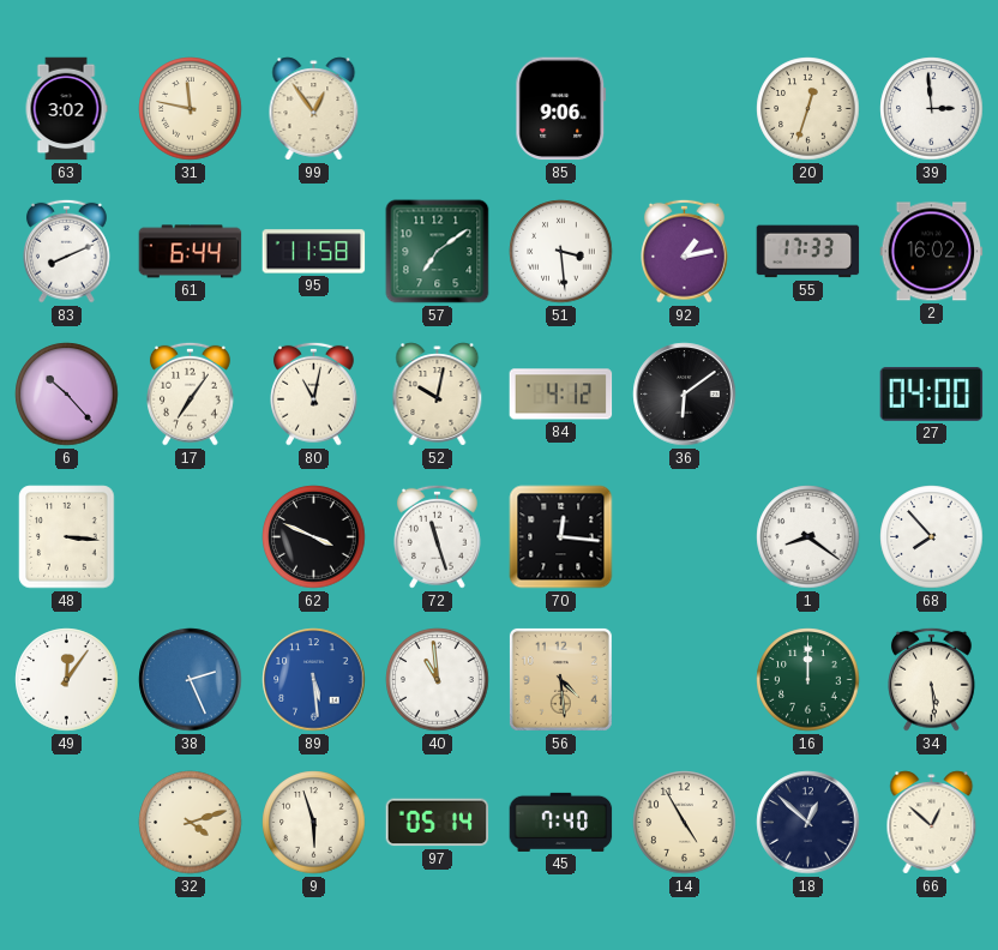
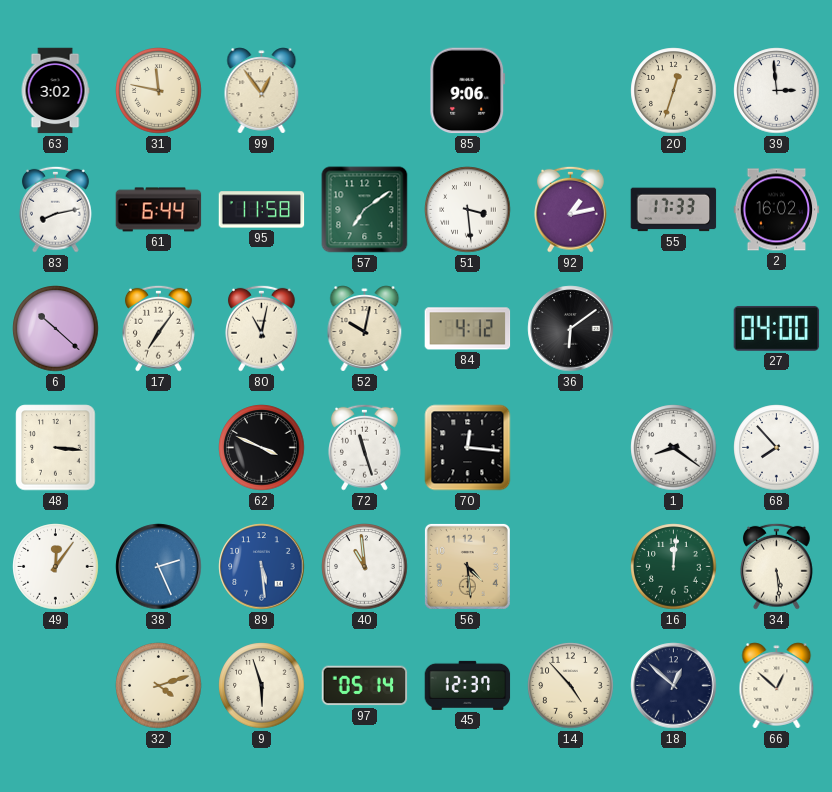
83: 8:11 -> 8:13 (56, 209)
6: 10:23 -> 10:22 (56, 329)
16: 12:00 -> 12:01 (674, 567)
45: 7:40 -> 12:37 (468, 685)
14: 4:55 -> 4:53 (571, 686)
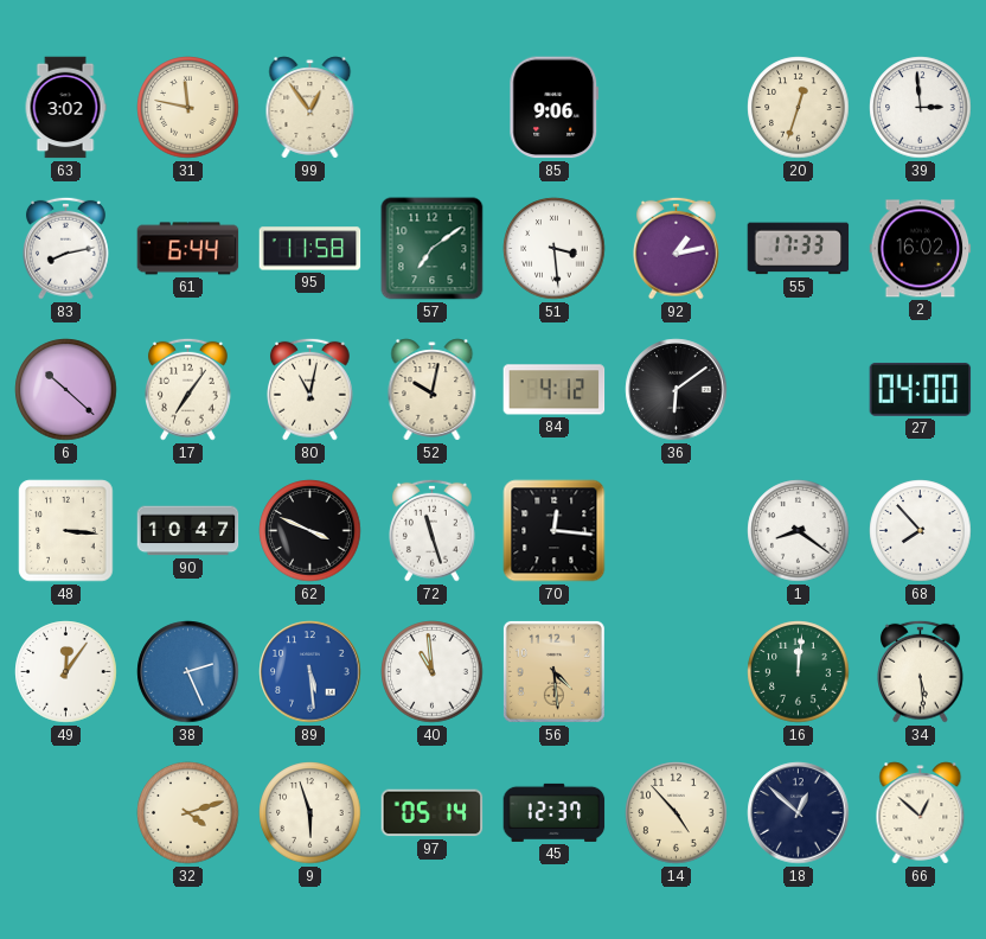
90: none -> 10:47 (188, 531)
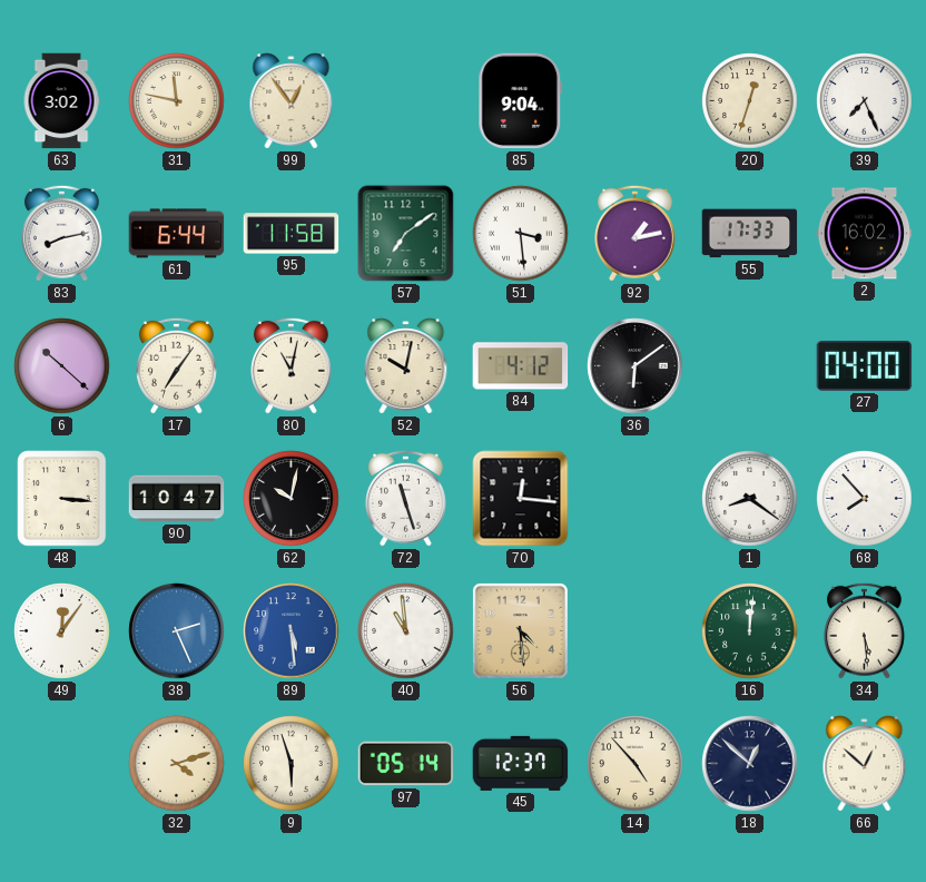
85: 9:06 -> 9:04 (521, 101)
39: 2:59 -> 7:26 (865, 101)
62: 3:49 -> 10:02 (292, 499)
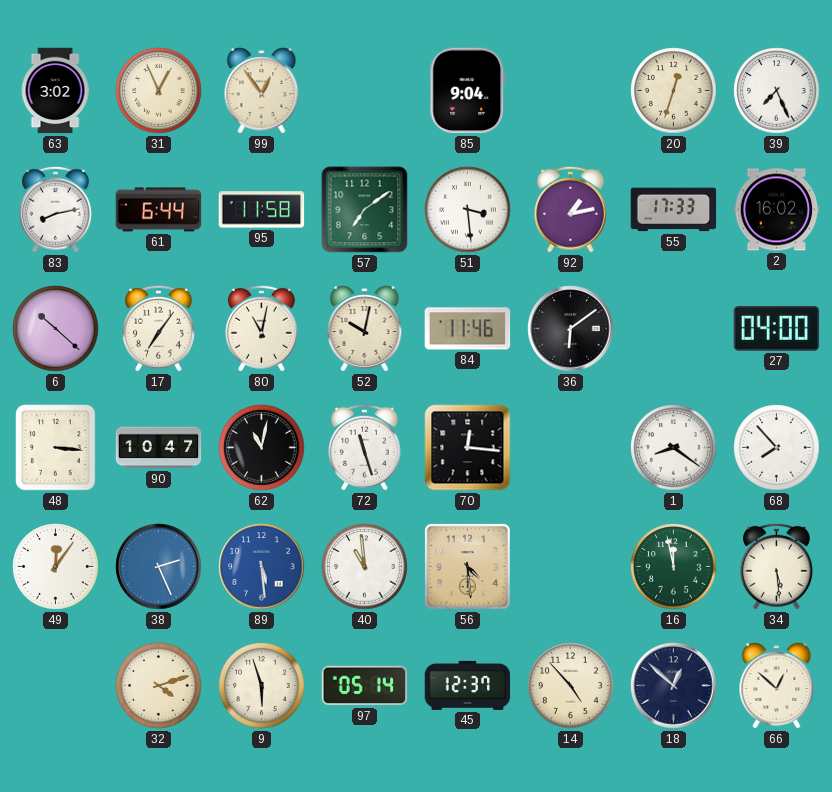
31: 11:47 -> 12:56 (159, 91)
84: 4:12 -> 11:46 (468, 329)
62: 10:02 -> 11:02 (262, 448)
16: 12:01 -> 11:58 (674, 567)
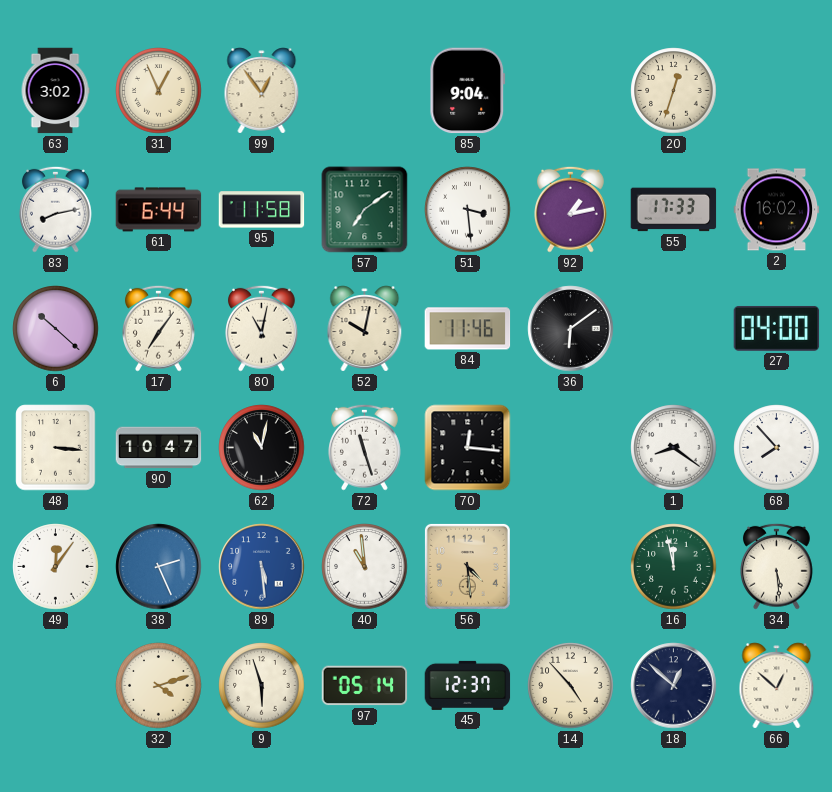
39: 7:26 -> none (777, 91)
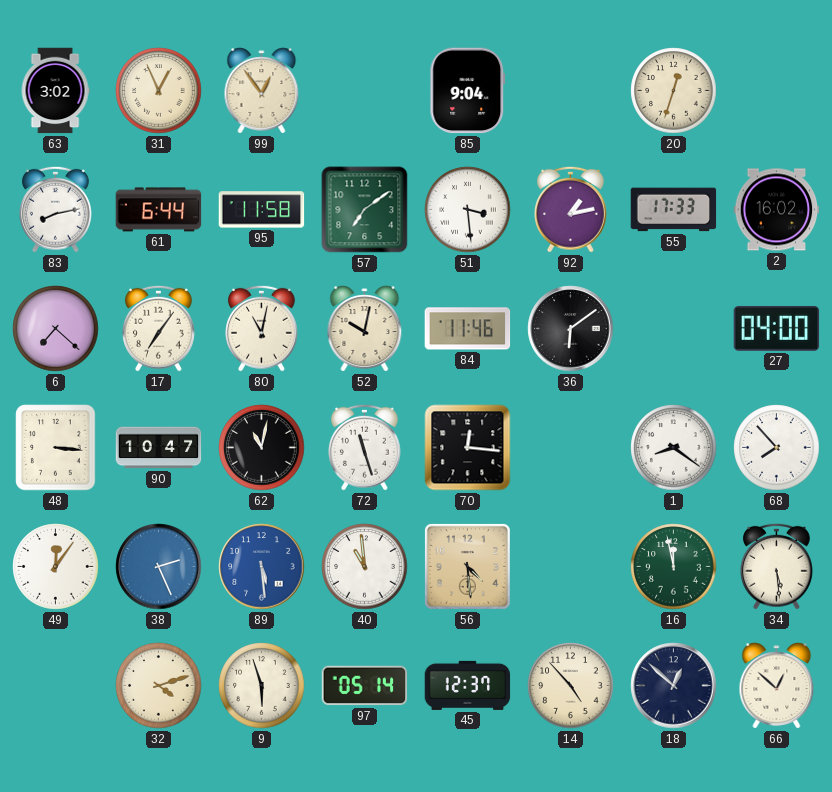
6: 10:22 -> 7:22 (56, 329)
